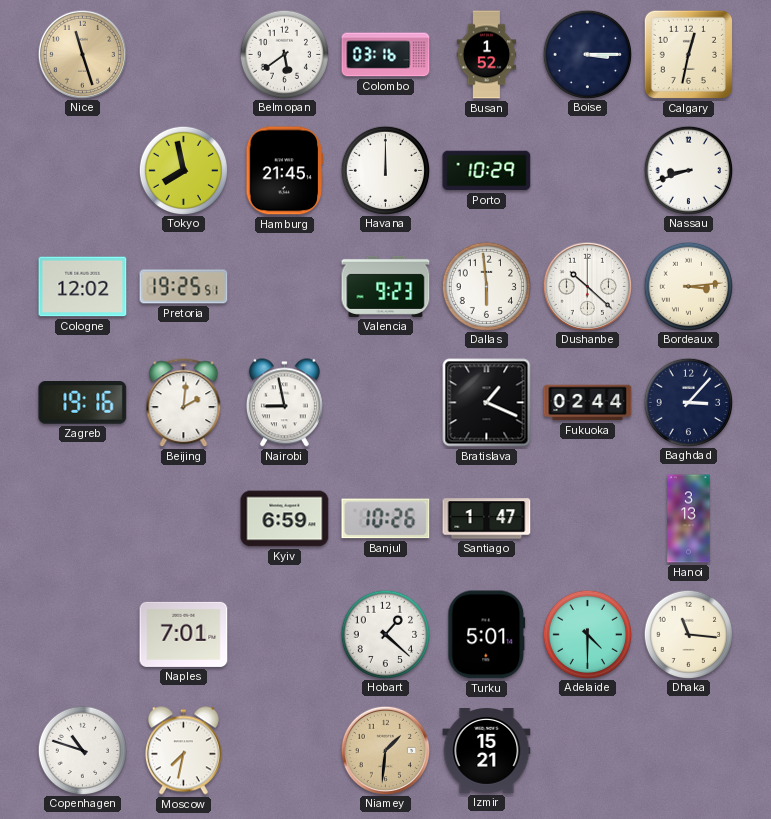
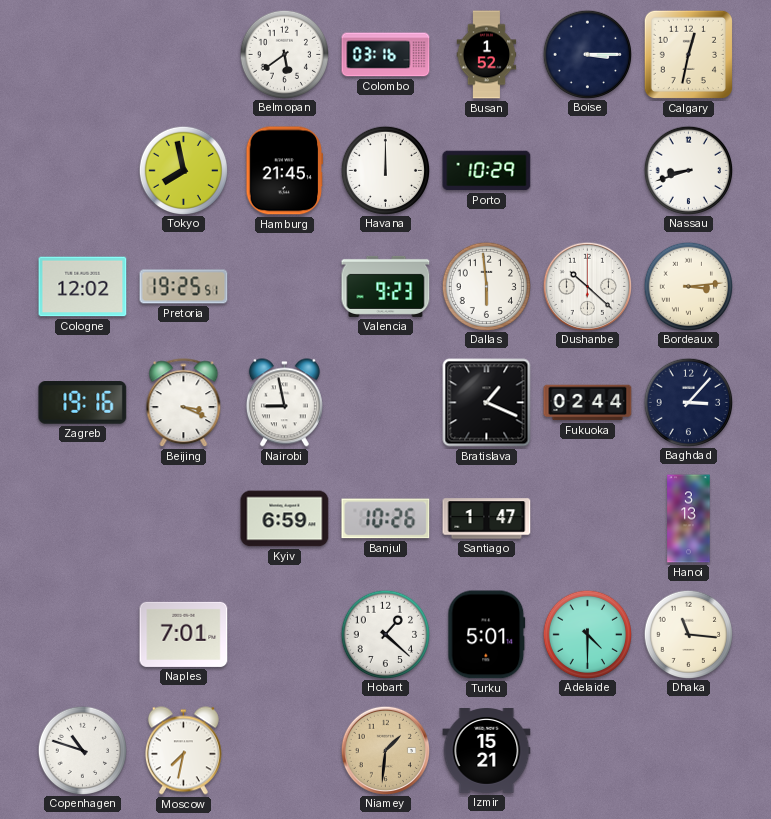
Nice: 11:27 -> none (82, 54)
Beijing: 2:01 -> 3:19 (184, 403)
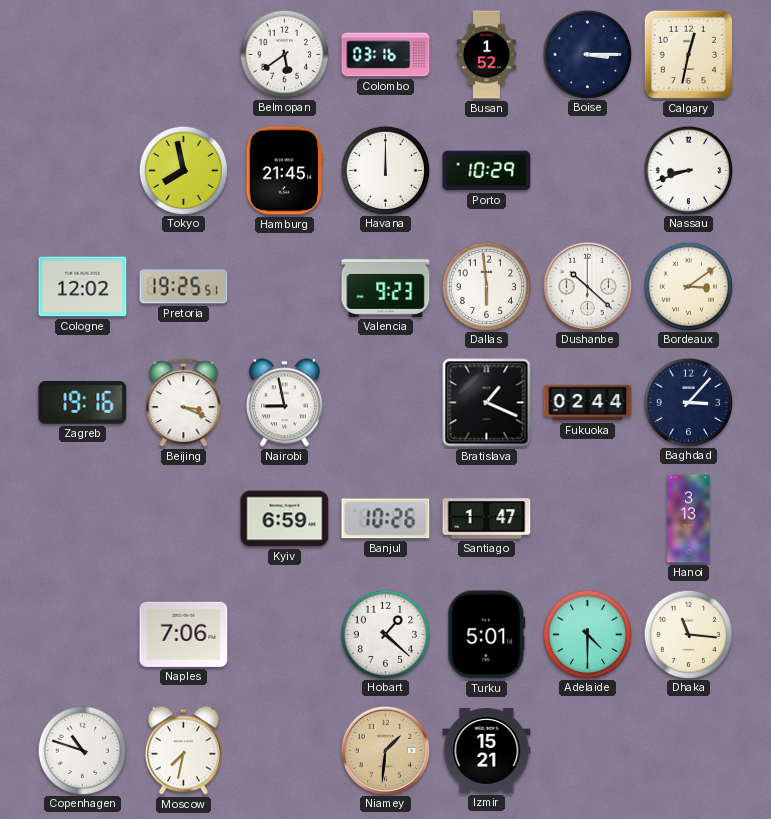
Bordeaux: 3:14 -> 3:09 (688, 286)
Naples: 7:01 -> 7:06 (184, 634)
